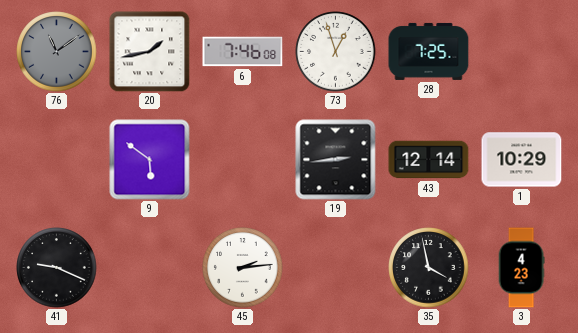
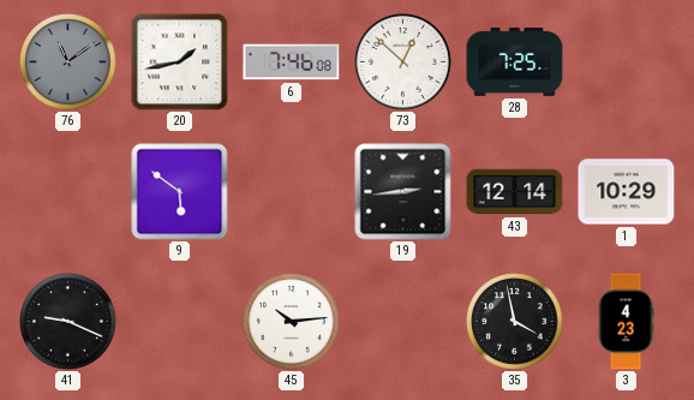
73: 12:57 -> 12:52 (403, 62)
45: 2:14 -> 10:14 (292, 322)
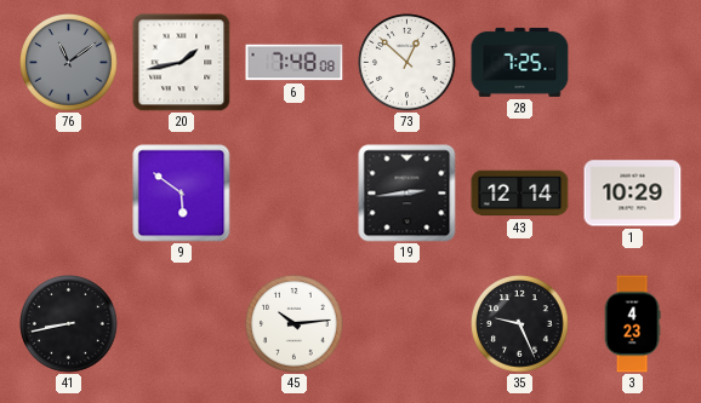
6: 7:46 -> 7:48 (295, 63)
41: 9:19 -> 8:43 (69, 324)
35: 3:58 -> 9:26 (520, 324)
